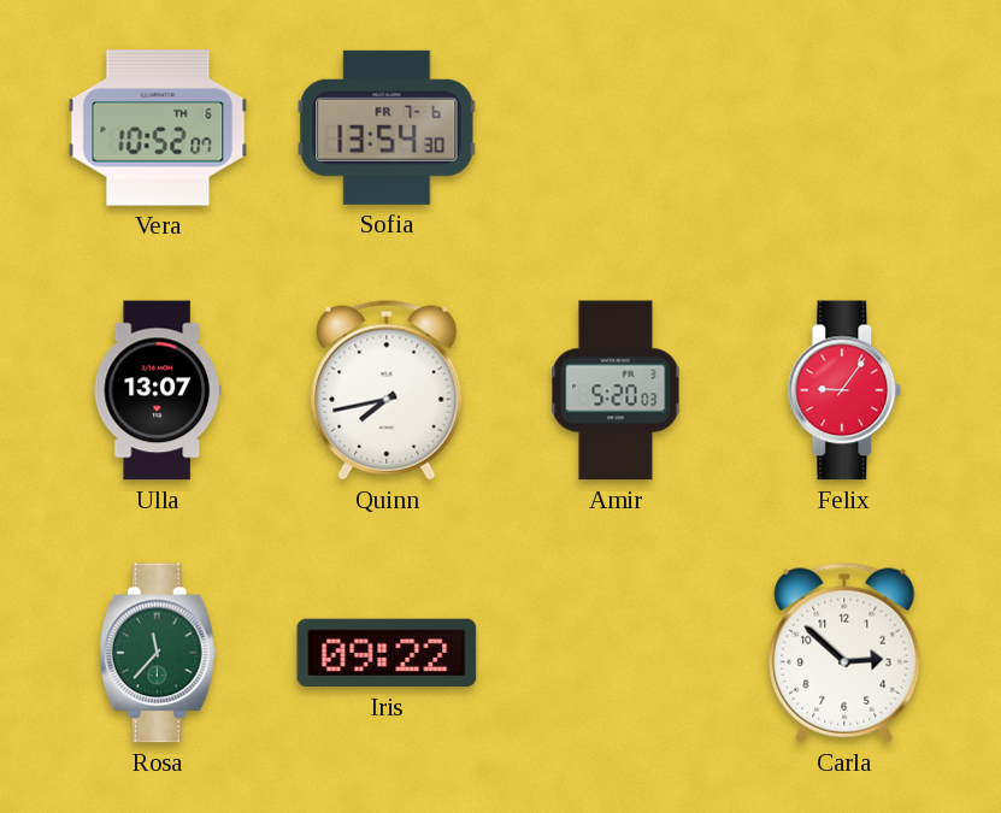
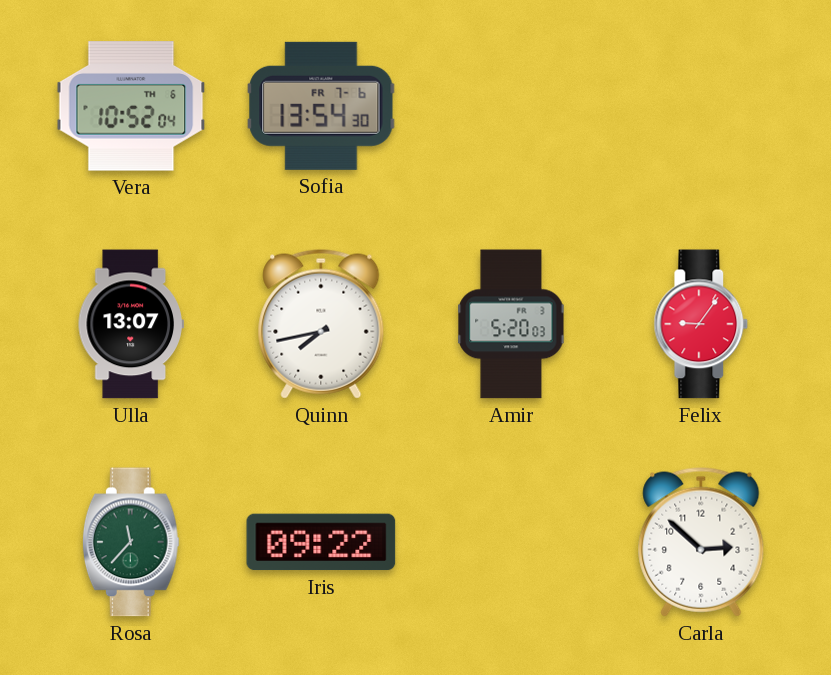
Vera: 10:52:07 -> 10:52:04 (131, 106)
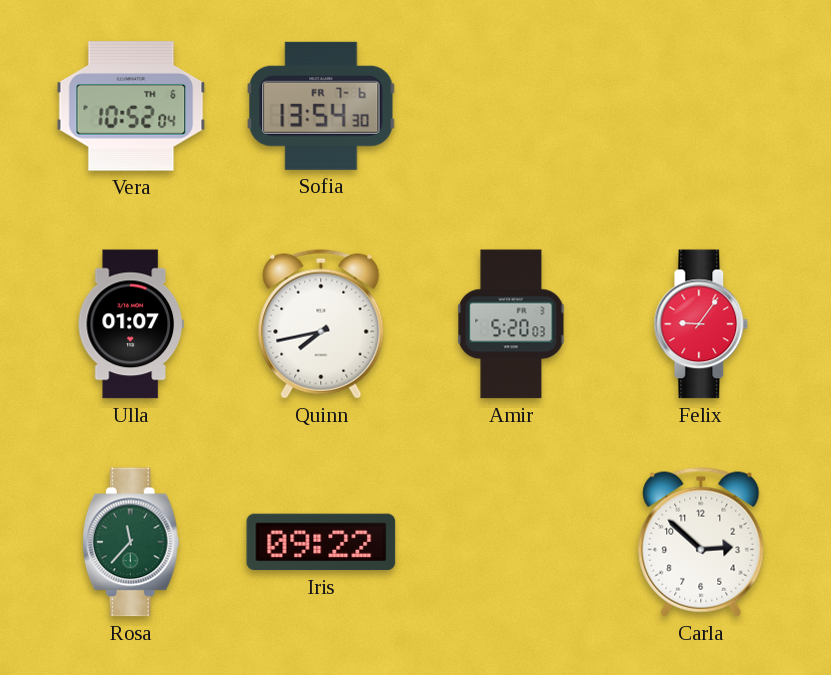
Ulla: 13:07 -> 01:07 (131, 324)
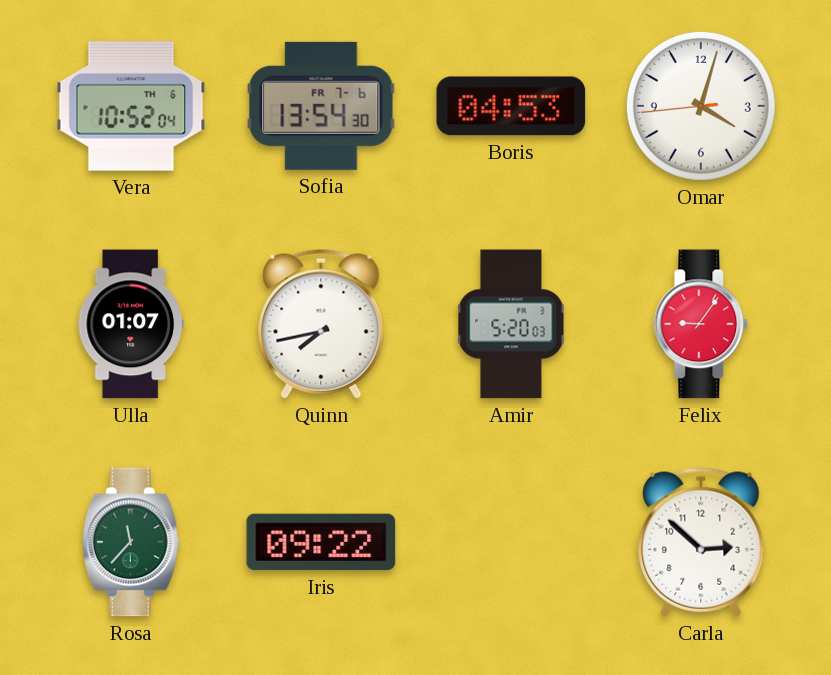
Boris: none -> 04:53 (511, 106)
Omar: none -> 4:02 (701, 106)
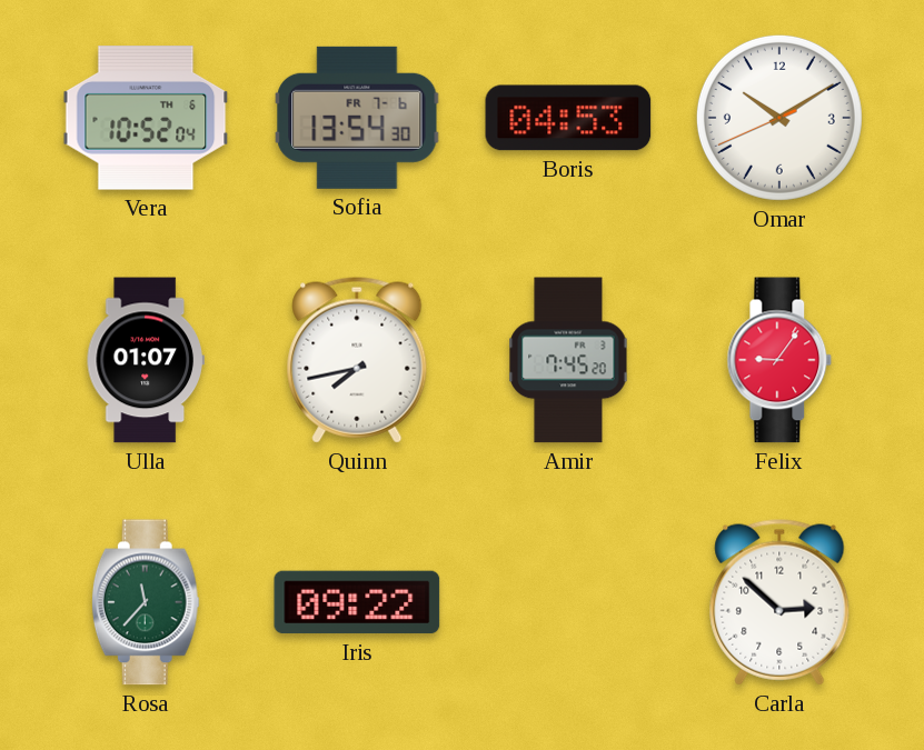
Omar: 4:02 -> 10:09 (779, 118)
Amir: 5:20 -> 7:45 (568, 360)
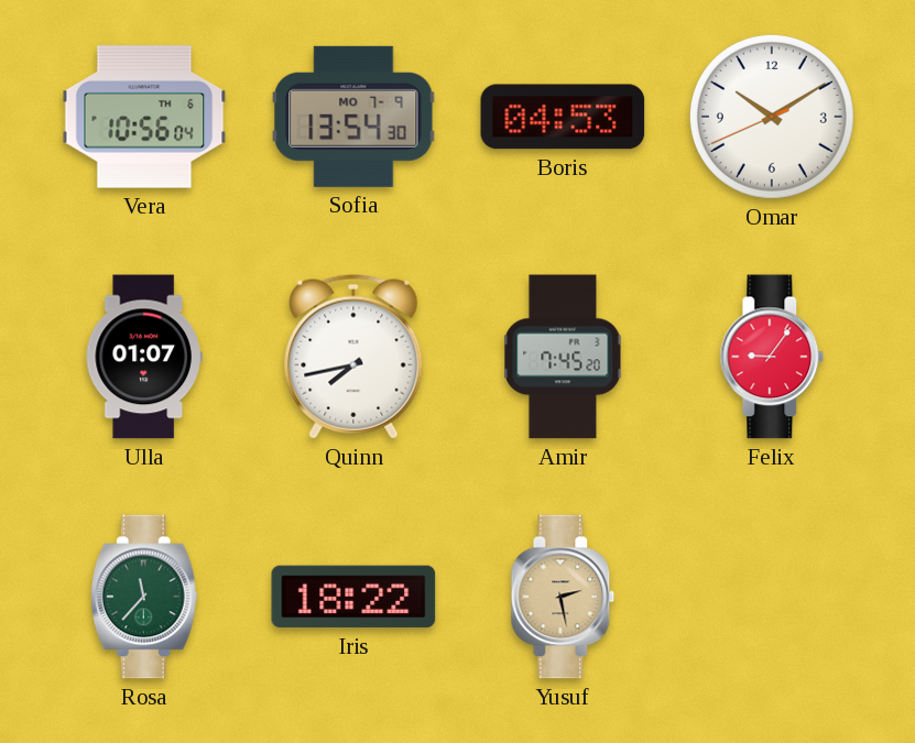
Vera: 10:52 -> 10:56 (144, 117)
Sofia date: FR 7-6 -> MO 7-9 (353, 117)
Iris: 09:22 -> 18:22 (353, 597)
Yusuf: none -> 2:28 (563, 597)
Carla: 2:52 -> none (779, 602)
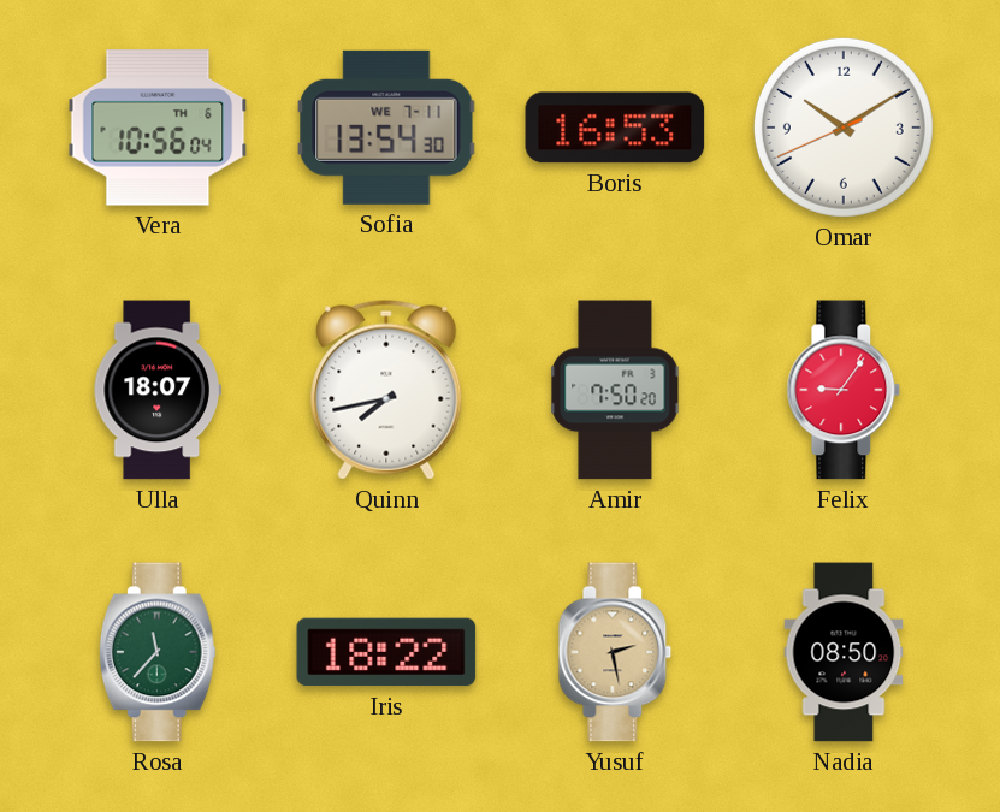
Sofia date: MO 7-9 -> WE 7-11 (386, 128)
Boris: 04:53 -> 16:53 (615, 128)
Ulla: 01:07 -> 18:07 (158, 390)
Amir: 7:45 -> 7:50 (615, 390)
Nadia: none -> 08:50 (844, 652)
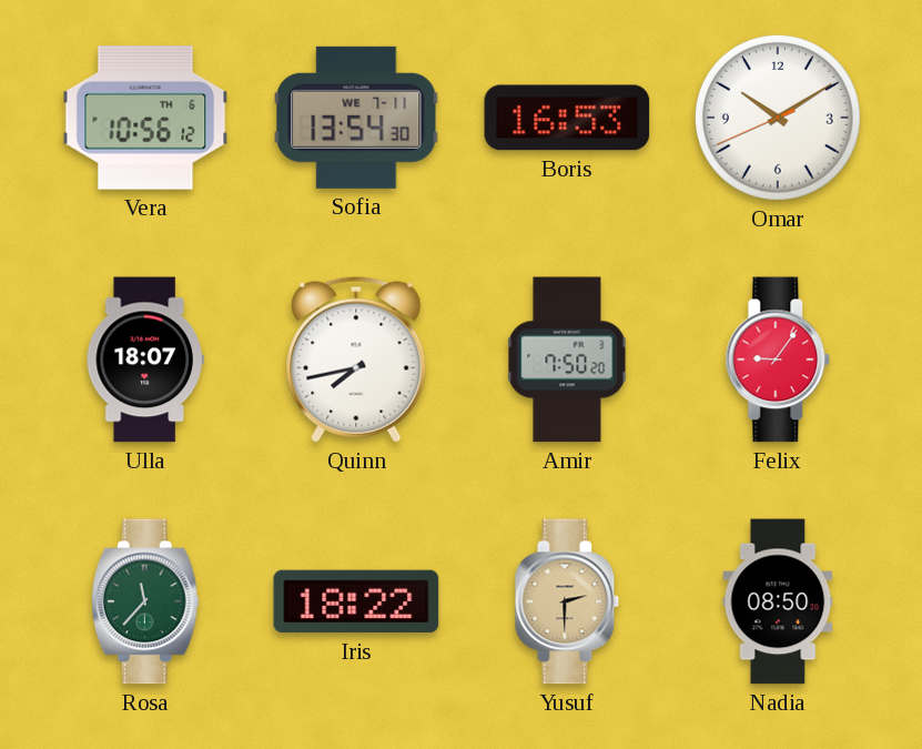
Vera: 10:56:04 -> 10:56:12 (145, 118)
Yusuf: 2:28 -> 2:30 (567, 601)
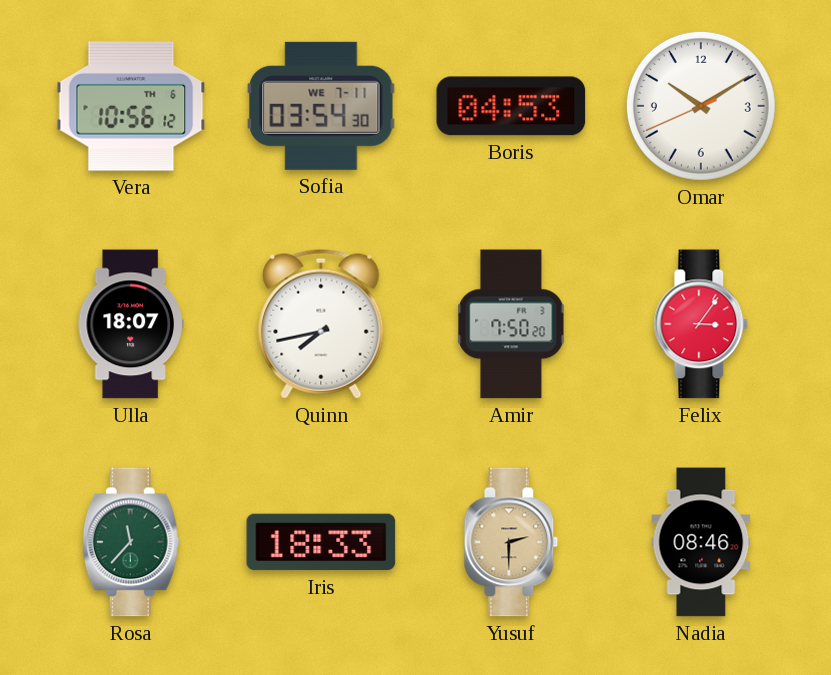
Sofia: 13:54 -> 03:54 (321, 106)
Boris: 16:53 -> 04:53 (511, 106)
Felix: 9:06 -> 3:06 (701, 324)
Iris: 18:22 -> 18:33 (321, 542)
Nadia: 08:50 -> 08:46 (701, 542)
